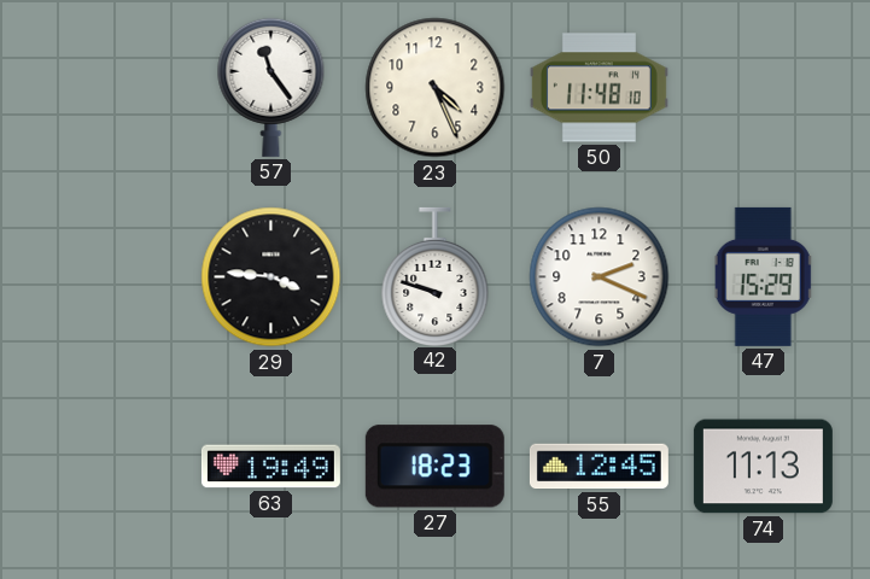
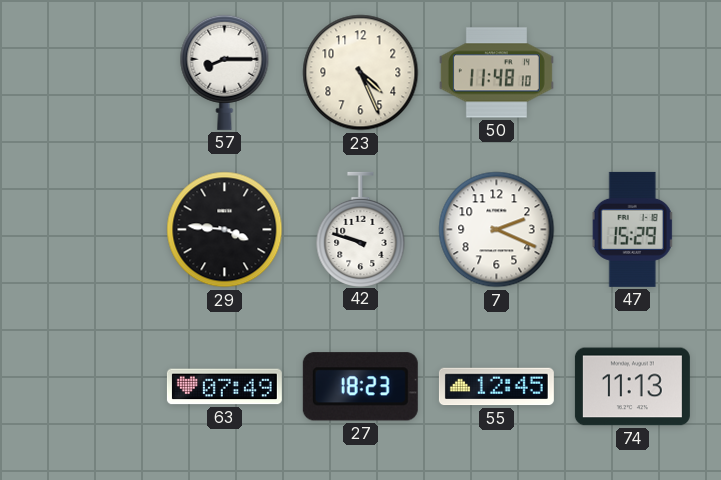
57: 11:24 -> 8:15 (225, 72)
63: 19:49 -> 07:49 (224, 387)
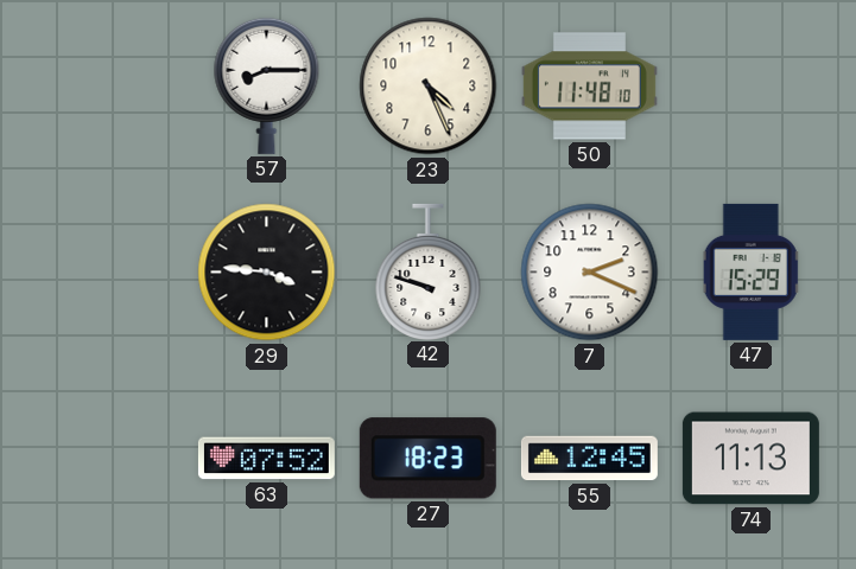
63: 07:49 -> 07:52 (266, 459)
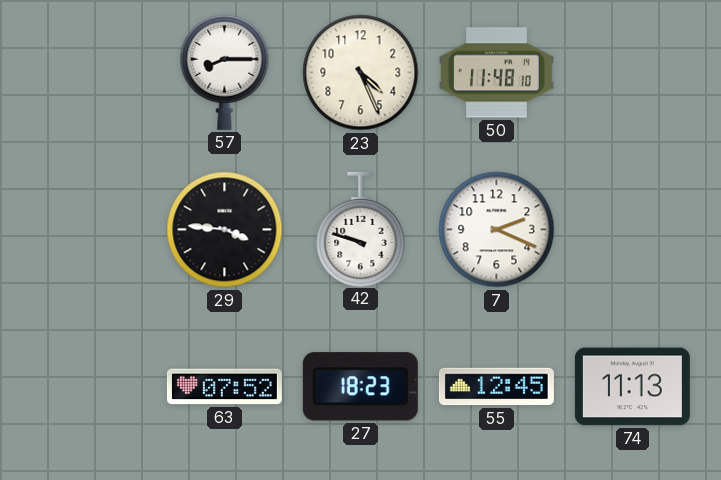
47: 15:29 -> none (752, 271)
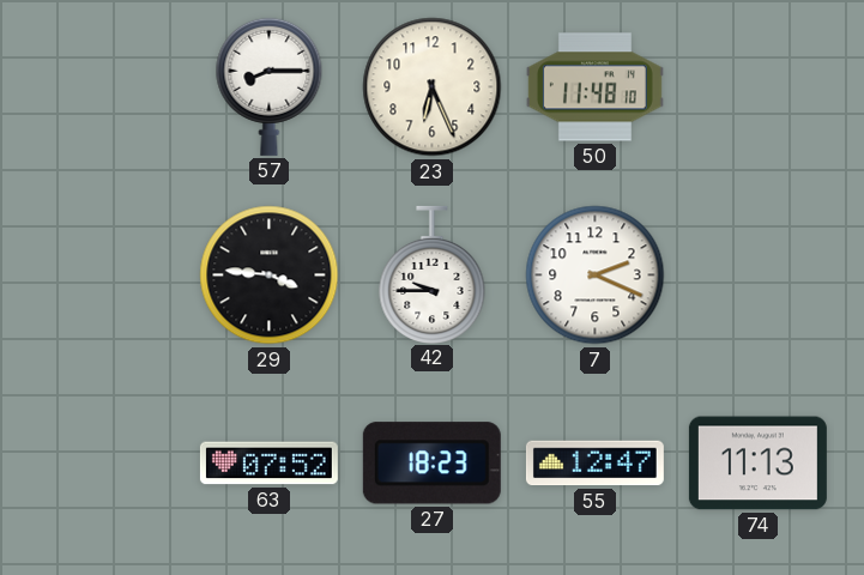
23: 4:26 -> 6:26 (433, 87)
42: 9:48 -> 9:45 (433, 274)
55: 12:45 -> 12:47 (594, 464)
